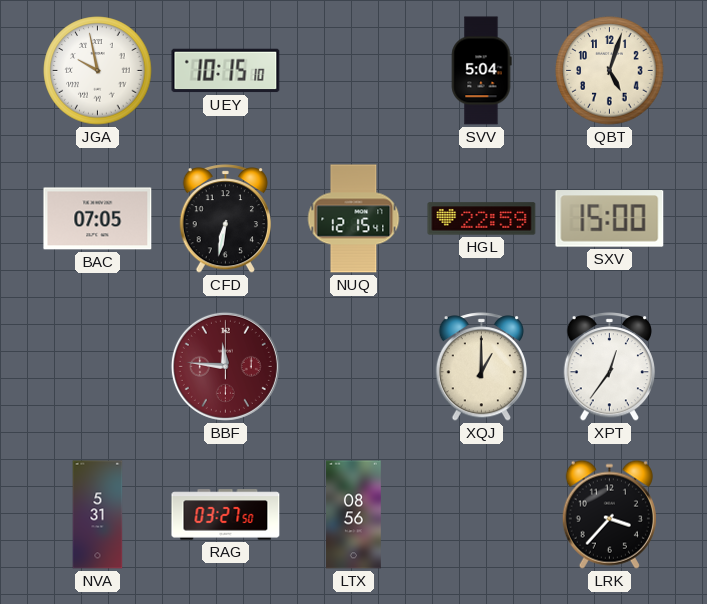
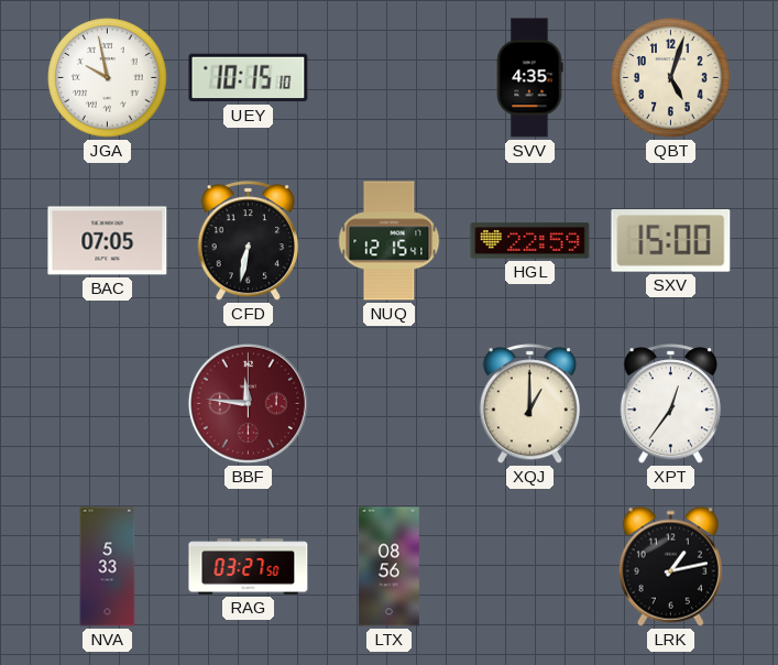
SVV: 5:04 -> 4:35 (529, 78)
NVA: 5:31 -> 5:33 (108, 567)
LRK: 3:37 -> 1:13 (670, 566)
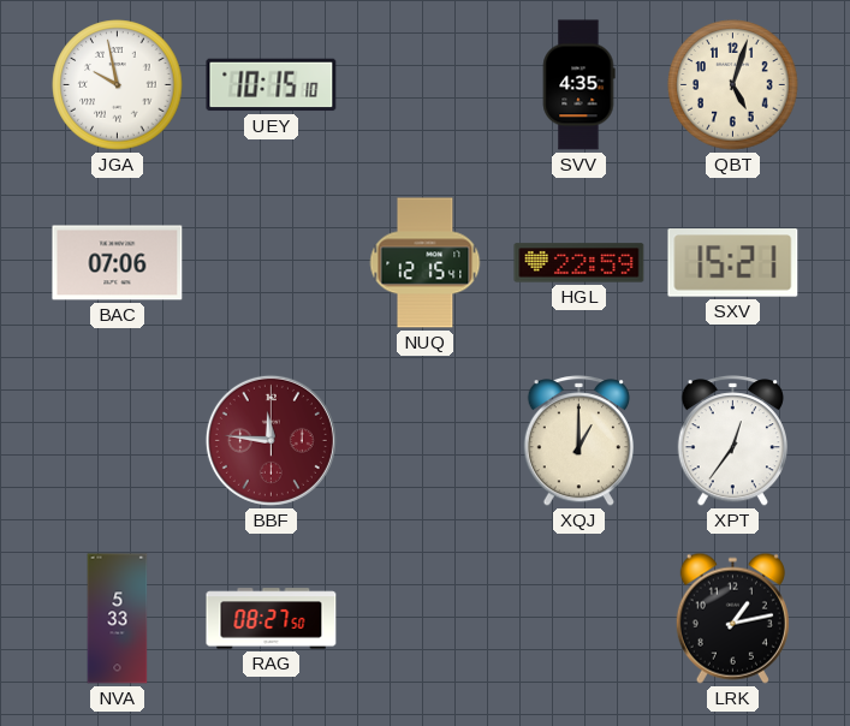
BAC: 07:05 -> 07:06 (118, 263)
CFD: 6:32 -> none (248, 241)
SXV: 15:00 -> 15:21 (733, 263)
RAG: 03:27 -> 08:27 (272, 619)
LTX: 08:56 -> none (390, 567)
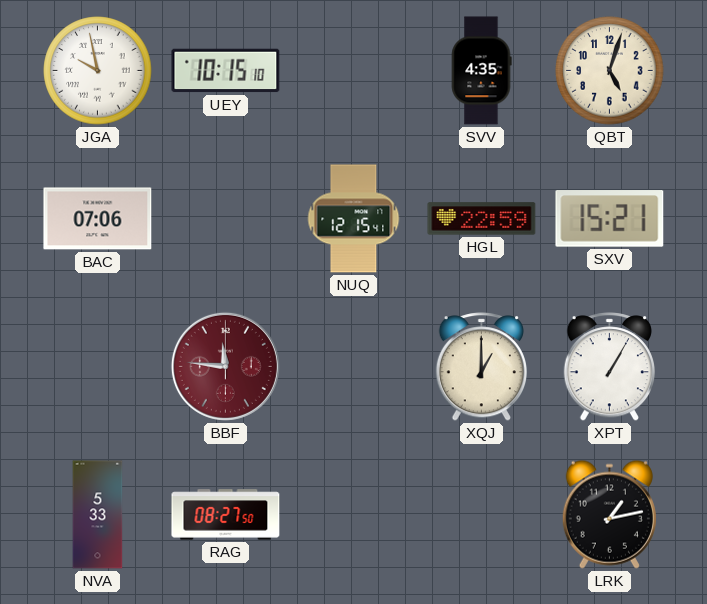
XPT: 12:36 -> 1:05 (609, 367)
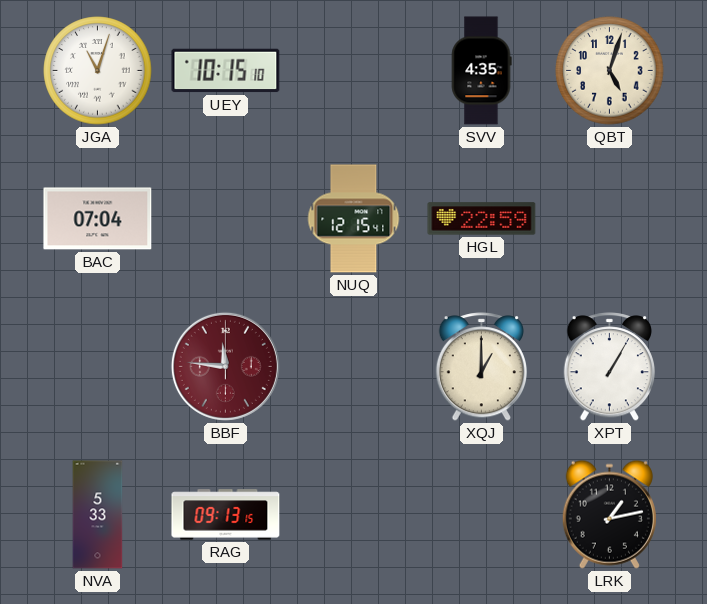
JGA: 9:58 -> 11:03 (98, 71)
BAC: 07:06 -> 07:04 (98, 219)
SXV: 15:21 -> none (610, 219)
RAG: 08:27 -> 09:13 (226, 515)
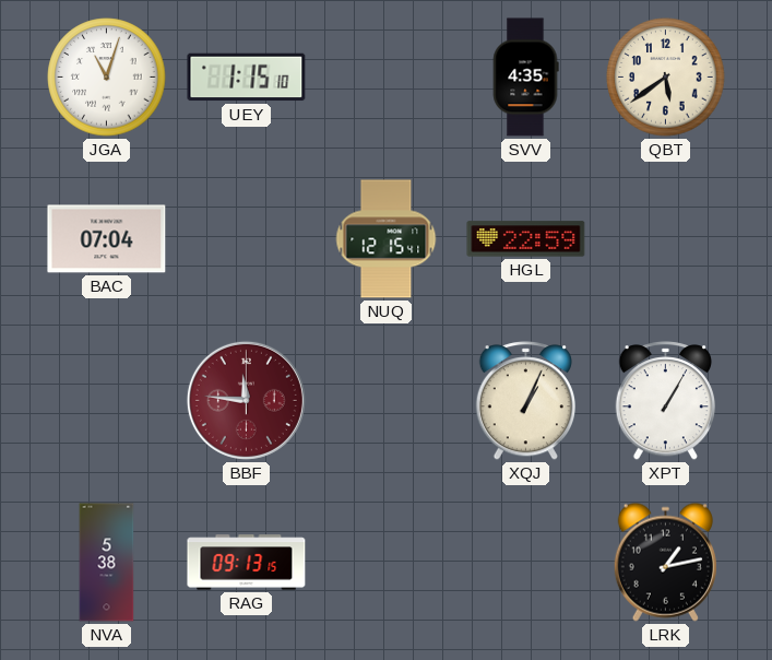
UEY: 10:15 -> 1:15 (247, 78)
QBT: 5:03 -> 5:39 (666, 78)
XQJ: 1:00 -> 1:04 (525, 401)
NVA: 5:33 -> 5:38 (107, 563)
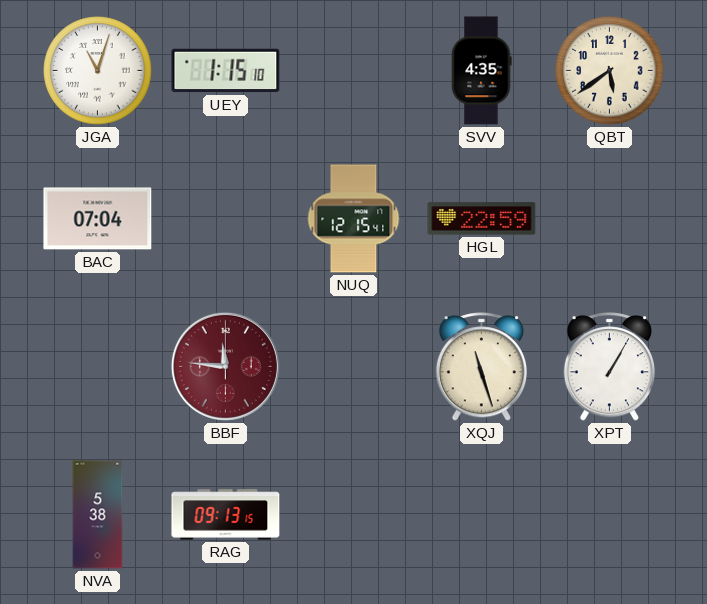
XQJ: 1:04 -> 11:27 (481, 367)
LRK: 1:13 -> none (665, 562)
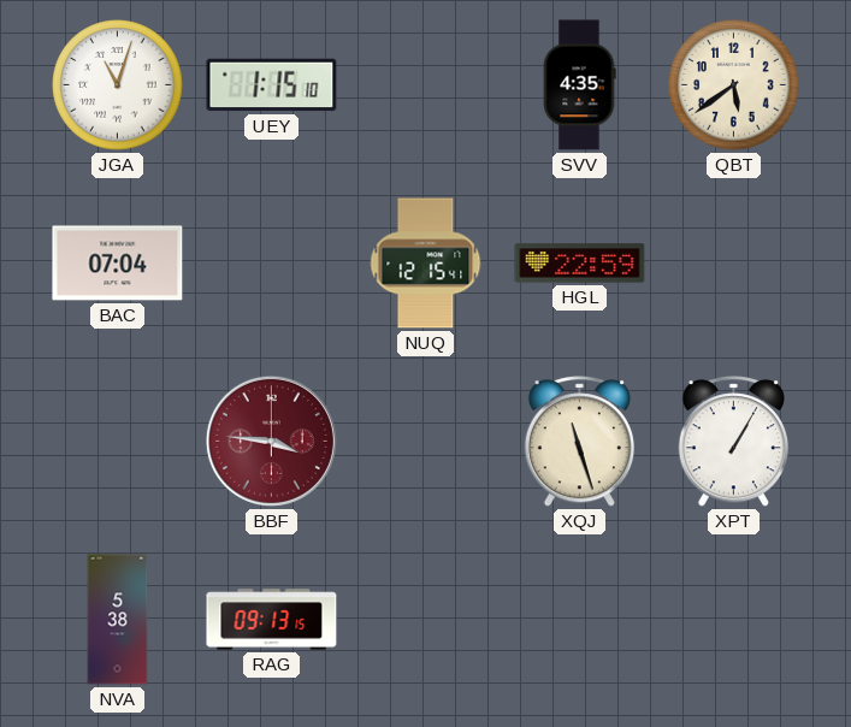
BBF: 11:46 -> 3:46 (271, 441)
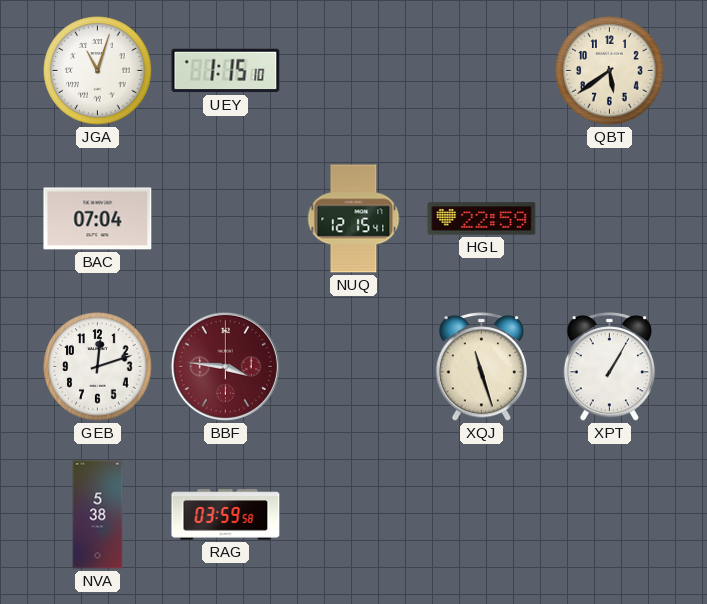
SVV: 4:35 -> none (579, 85)
GEB: none -> 12:12 (98, 367)
RAG: 09:13 -> 03:59 (226, 515)
